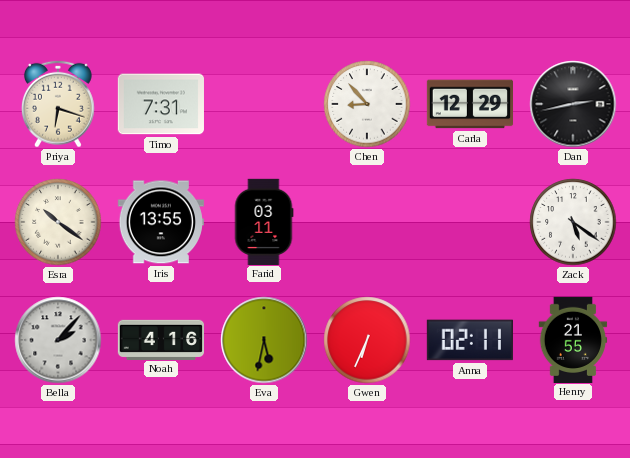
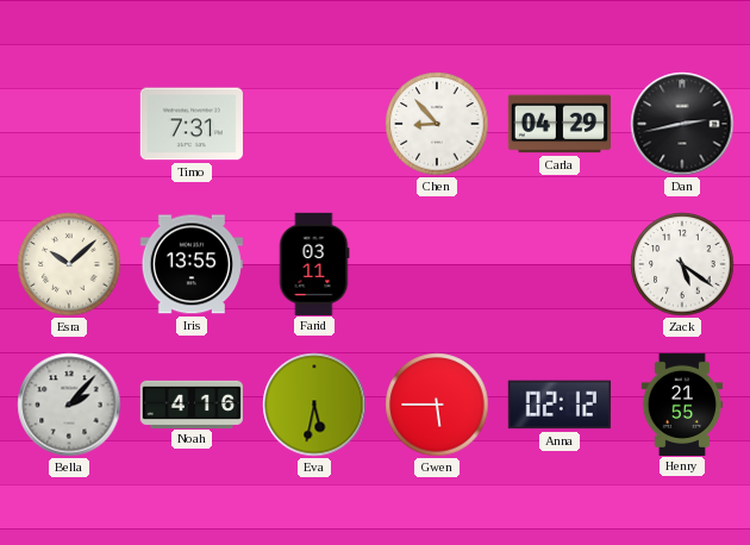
Priya: 6:18 -> none (58, 104)
Carla: 12:29 -> 04:29 (558, 124)
Esra: 10:21 -> 10:08 (69, 264)
Gwen: 6:34 -> 5:45 (437, 405)
Anna: 02:11 -> 02:12 (560, 405)
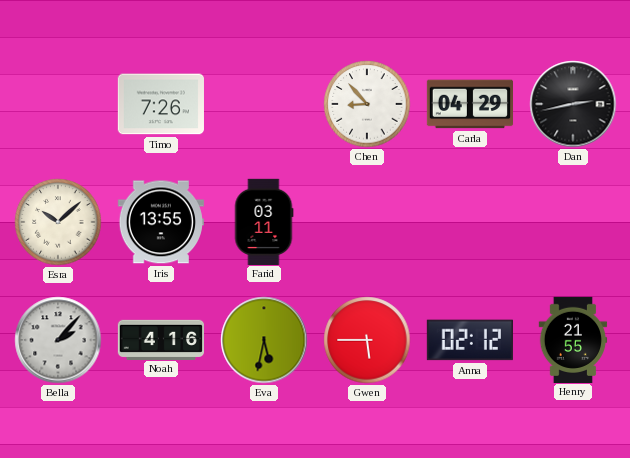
Timo: 7:31 -> 7:26 (161, 104)
Zack: 5:21 -> none (682, 264)
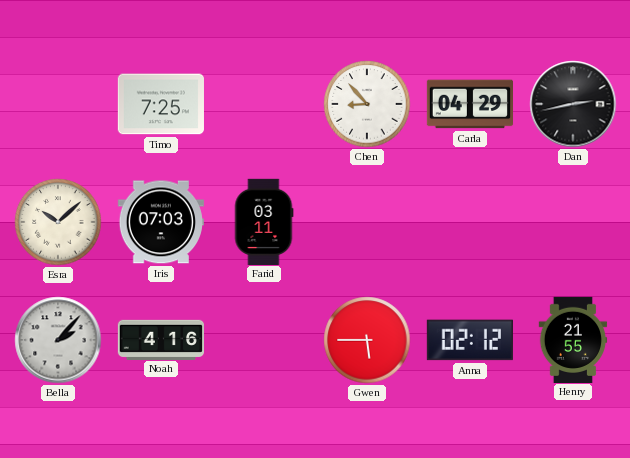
Timo: 7:26 -> 7:25 (161, 104)
Iris: 13:55 -> 07:03 (161, 222)
Eva: 5:32 -> none (264, 340)
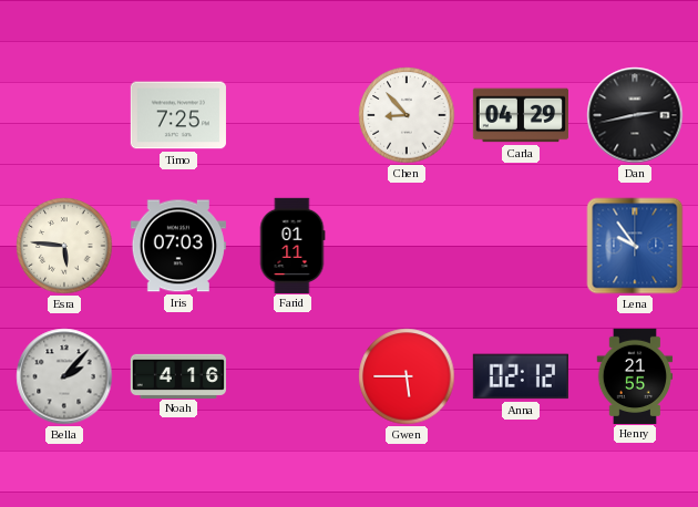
Esra: 10:08 -> 5:46 (64, 246)
Farid: 03:11 -> 01:11 (292, 245)
Lena: none -> 9:54 (635, 246)
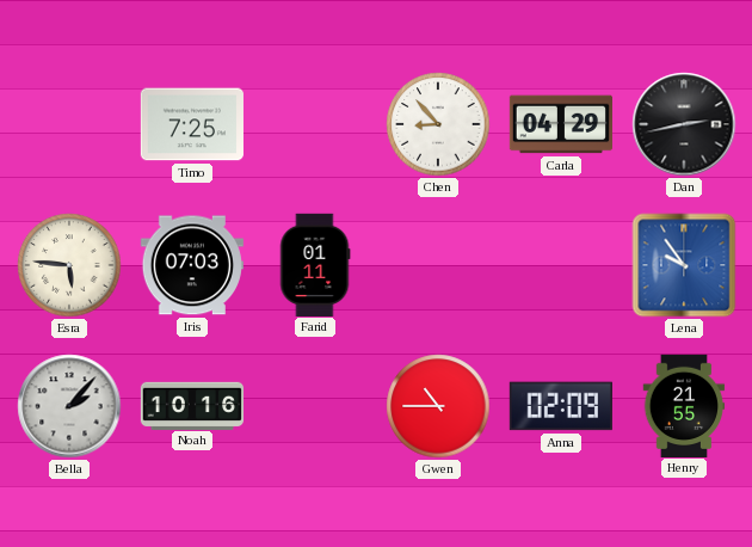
Noah: 4:16 -> 10:16 (191, 405)
Gwen: 5:45 -> 10:45 (438, 406)
Anna: 02:12 -> 02:09 (561, 406)
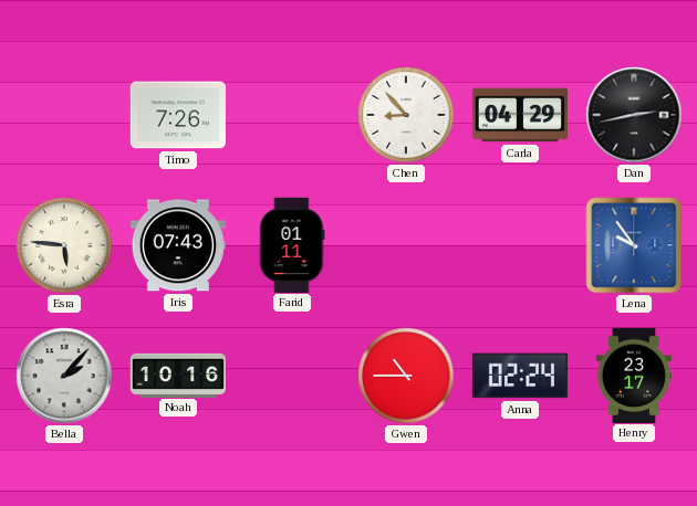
Timo: 7:25 -> 7:26 (178, 115)
Iris: 07:03 -> 07:43 (178, 245)
Anna: 02:09 -> 02:24 (520, 376)
Henry: 21:55 -> 23:17 (634, 375)
